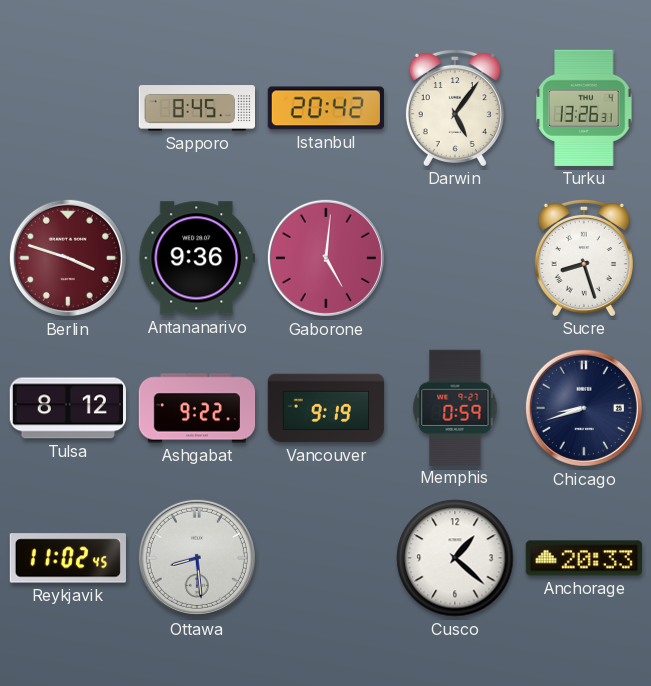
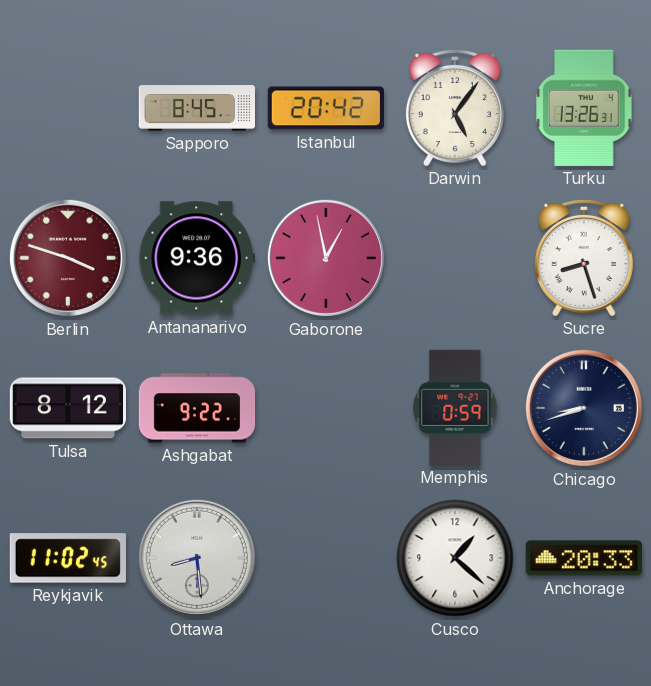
Gaborone: 5:01 -> 12:58 (326, 258)
Vancouver: 9:19 -> none (326, 408)
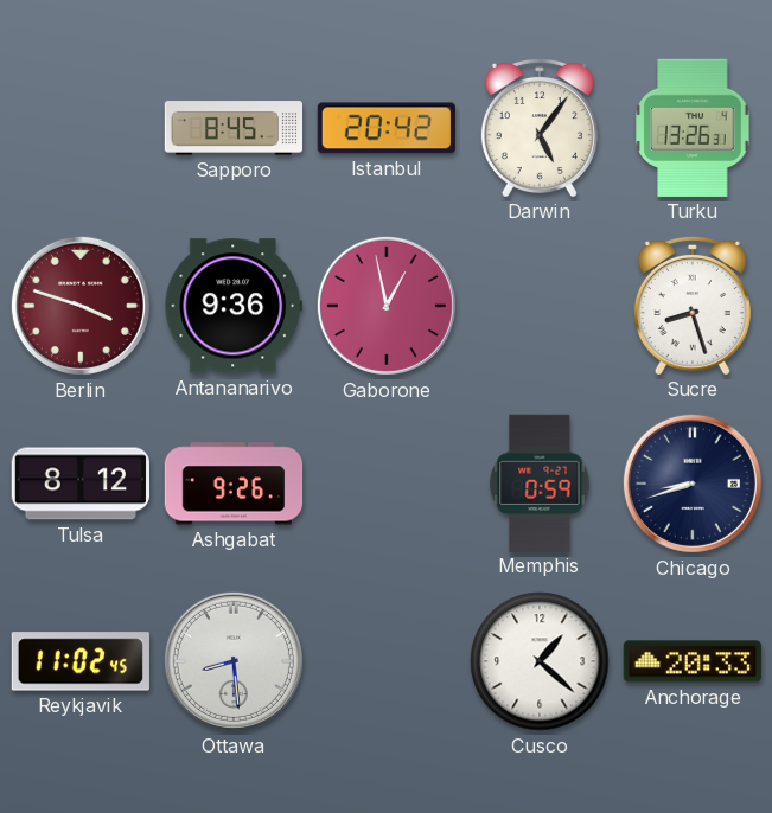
Ashgabat: 9:22 -> 9:26 (234, 484)
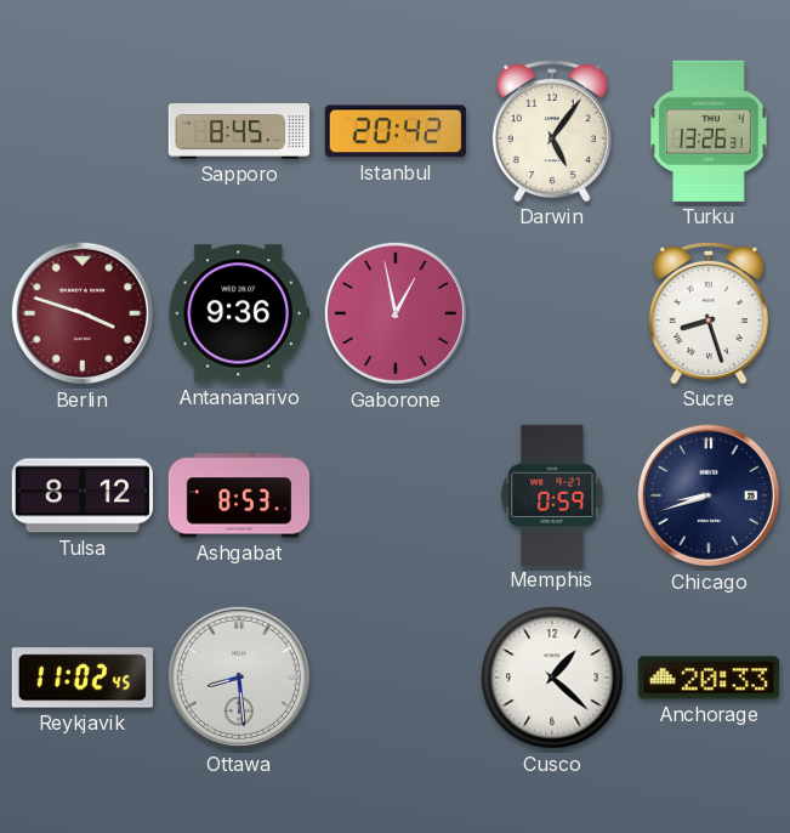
Ashgabat: 9:26 -> 8:53 (239, 495)
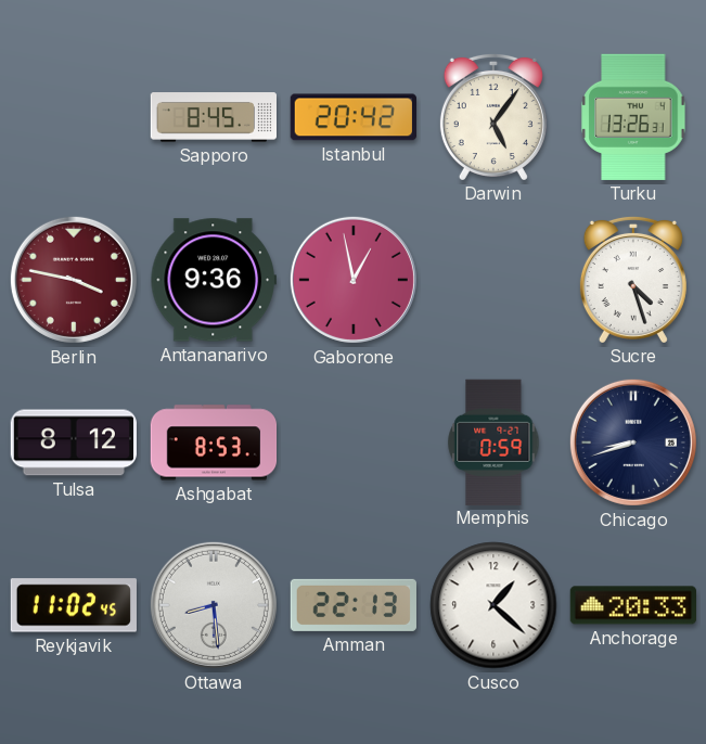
Berlin: 3:48 -> 3:47 (74, 280)
Sucre: 8:27 -> 4:27 (633, 279)
Amman: none -> 22:13 (354, 605)
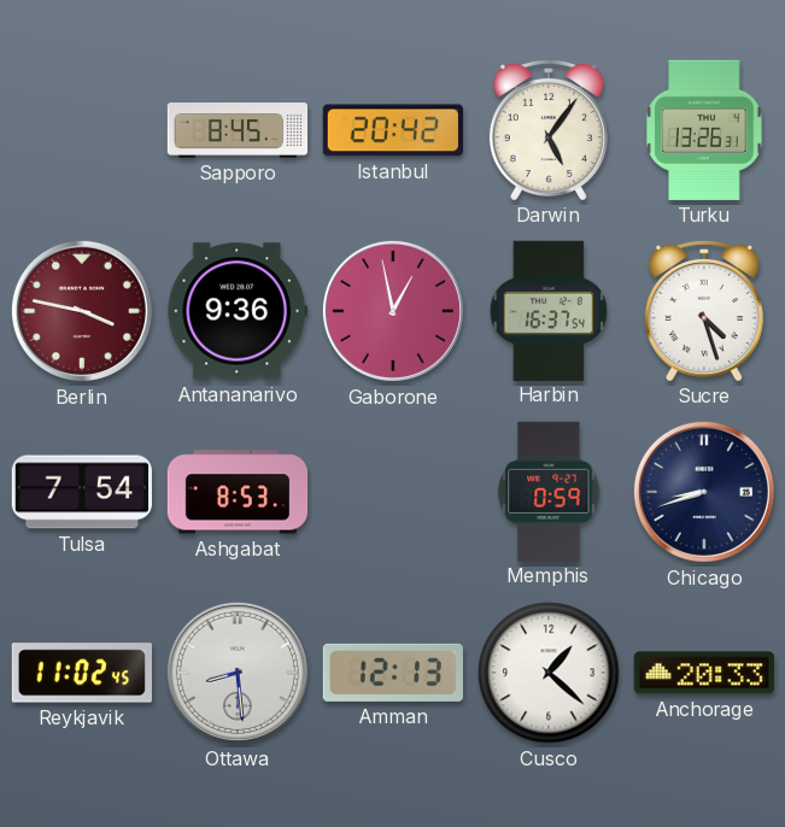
Harbin: none -> 16:37 (549, 310)
Tulsa: 8:12 -> 7:54 (81, 492)
Amman: 22:13 -> 12:13 (393, 673)
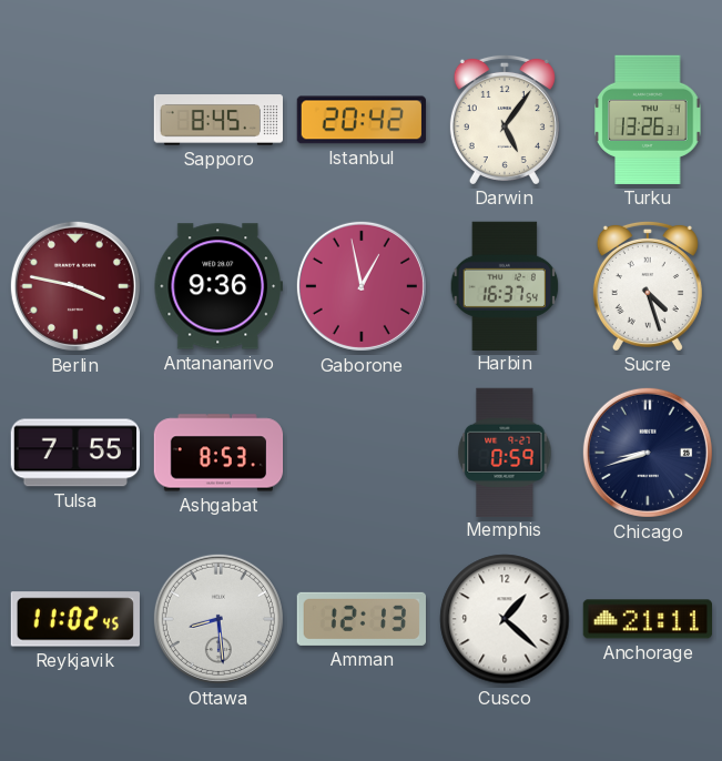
Tulsa: 7:54 -> 7:55 (74, 453)
Anchorage: 20:33 -> 21:11 (647, 619)
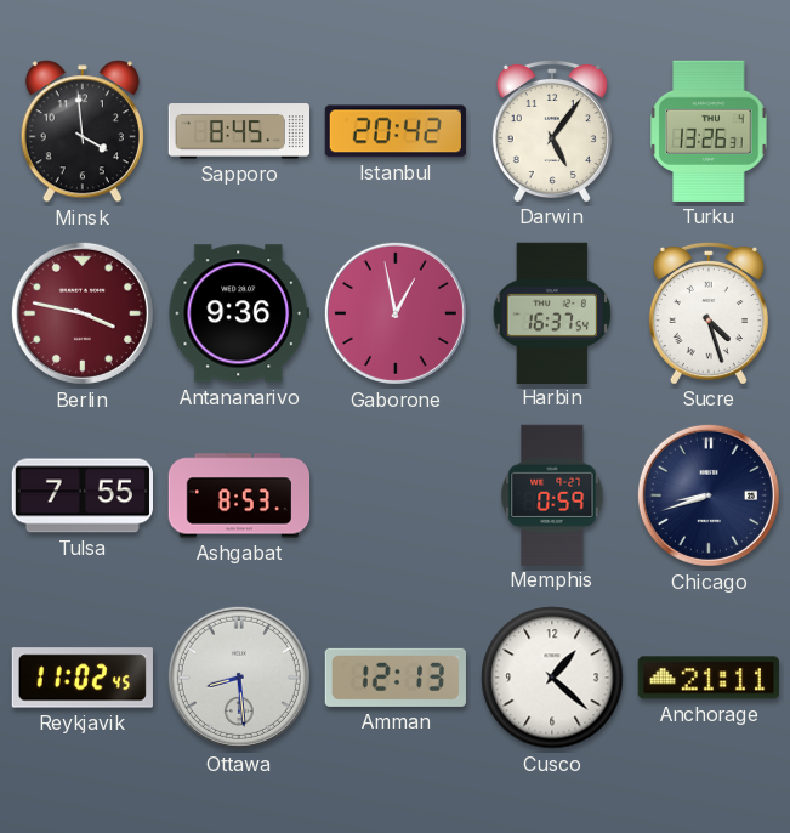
Minsk: none -> 3:59 (83, 131)
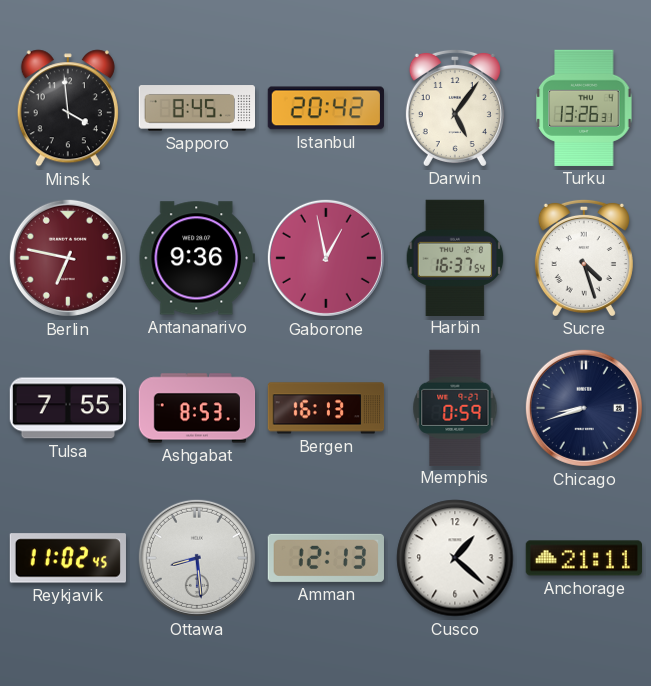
Berlin: 3:47 -> 6:47 (68, 258)
Bergen: none -> 16:13 (326, 408)
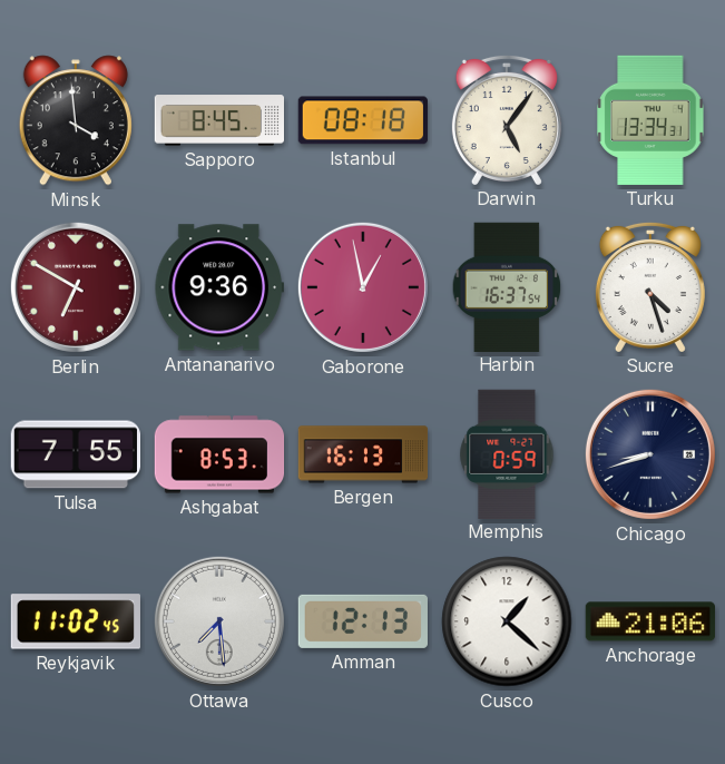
Istanbul: 20:42 -> 08:18 (363, 120)
Turku: 13:26 -> 13:34 (650, 120)
Berlin: 6:47 -> 6:50 (76, 287)
Ottawa: 8:29 -> 7:29 (219, 621)
Anchorage: 21:11 -> 21:06 (649, 621)
